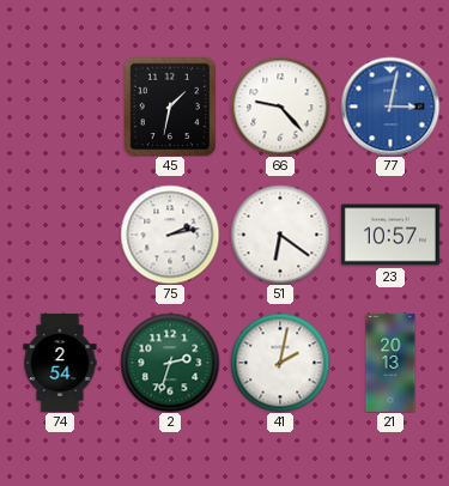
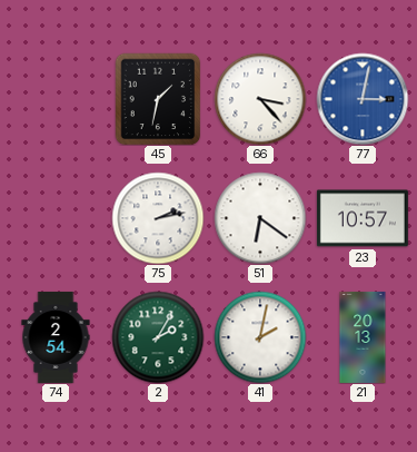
66: 9:23 -> 3:23 (260, 99)
2: 2:33 -> 2:05 (158, 337)
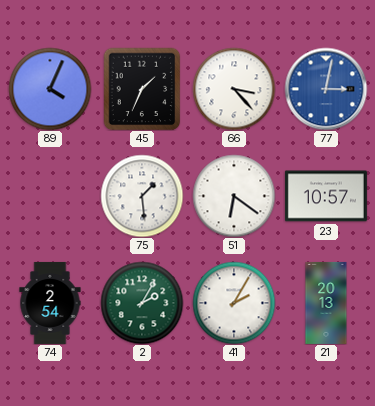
89: none -> 4:04 (50, 89)
45: 1:32 -> 1:34 (142, 89)
75: 2:13 -> 1:29 (142, 196)
41: 2:02 -> 2:05 (234, 303)
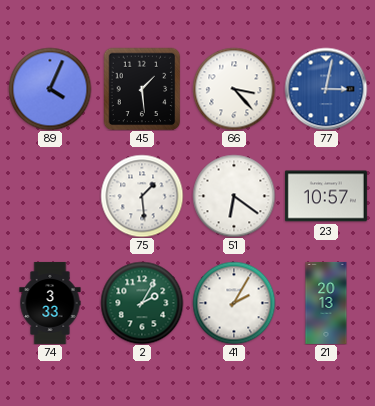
45: 1:34 -> 1:29 (142, 89)
74: 2:54 -> 3:33 (50, 303)
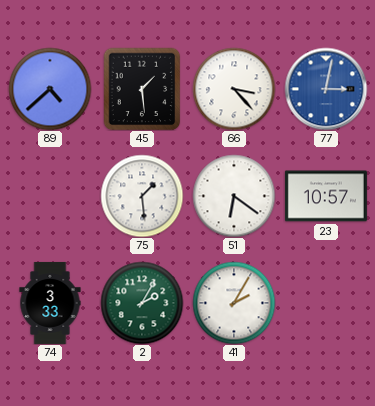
89: 4:04 -> 4:38 (50, 89)
21: 20:13 -> none (326, 303)
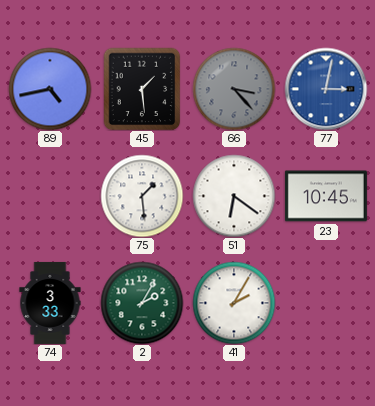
89: 4:38 -> 4:43 (50, 89)
66 dial: white -> grey (234, 89)
23: 10:57 -> 10:45 (326, 196)
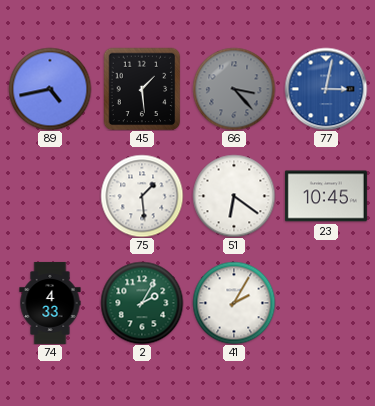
74: 3:33 -> 4:33 (50, 303)
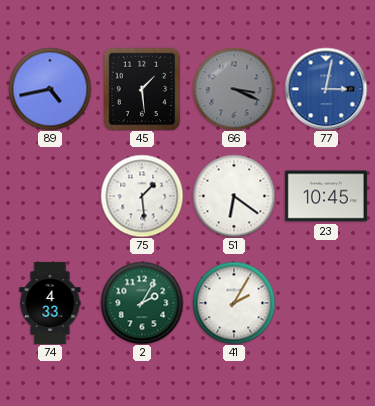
66: 3:23 -> 3:19 (234, 89)
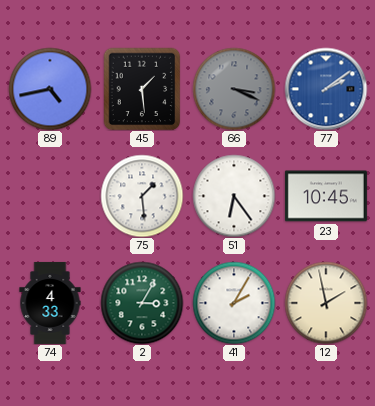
77: 3:02 -> 2:09 (326, 89)
51: 6:21 -> 6:24 (234, 196)
2: 2:05 -> 3:05 (142, 303)
12: none -> 1:58 (326, 303)
